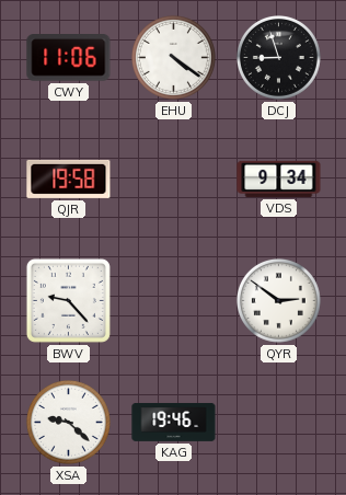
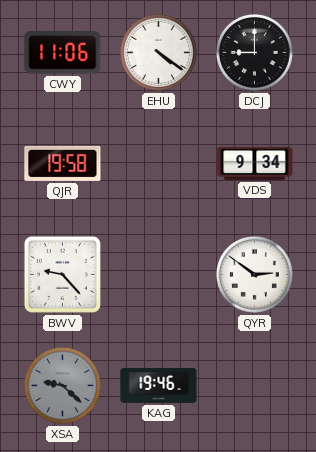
DCJ: 8:57 -> 9:00 (254, 52)
XSA dial: white -> grey (62, 385)
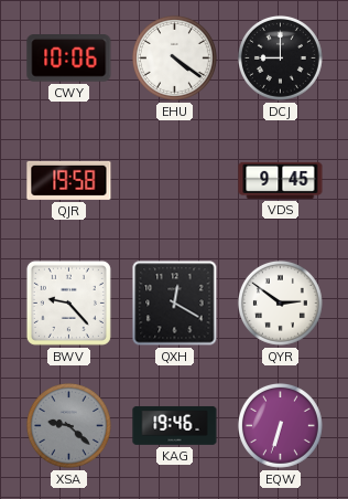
CWY: 11:06 -> 10:06 (69, 59)
VDS: 9:34 -> 9:45 (281, 180)
QXH: none -> 12:20 (175, 304)
EQW: none -> 6:33 (280, 425)
